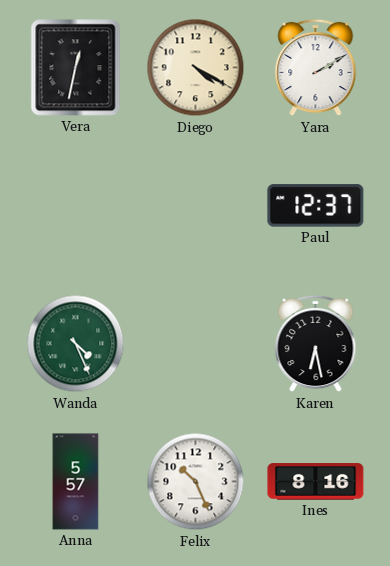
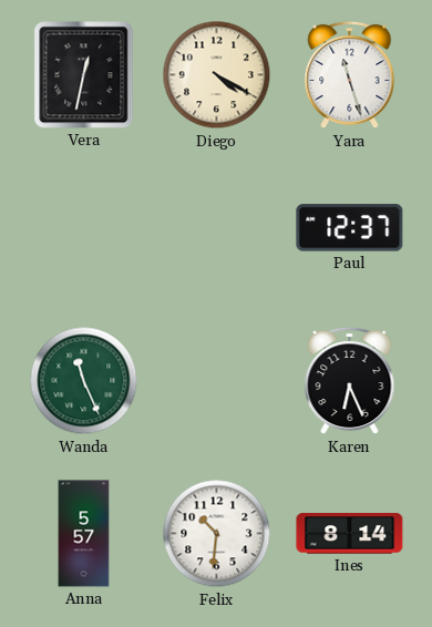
Yara: 2:10 -> 11:27 (350, 75)
Wanda: 4:26 -> 11:26 (84, 381)
Karen: 6:28 -> 6:26 (350, 381)
Felix: 10:26 -> 10:31 (217, 534)
Ines: 8:16 -> 8:14 (350, 534)
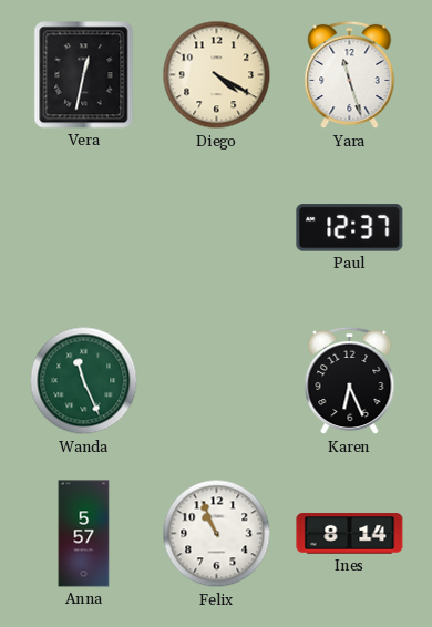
Felix: 10:31 -> 10:56 (217, 534)
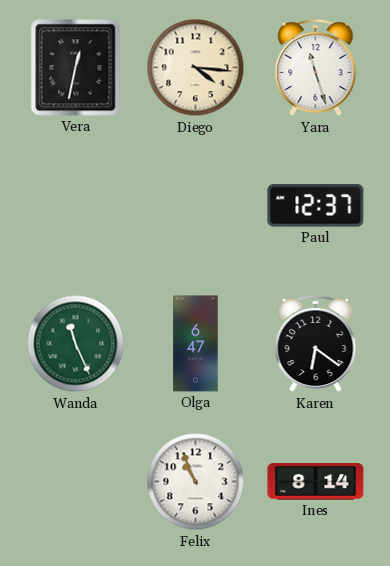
Diego: 4:20 -> 4:16 (196, 68)
Olga: none -> 6:47 (196, 344)
Karen: 6:26 -> 6:21 (316, 344)
Anna: 5:57 -> none (84, 534)
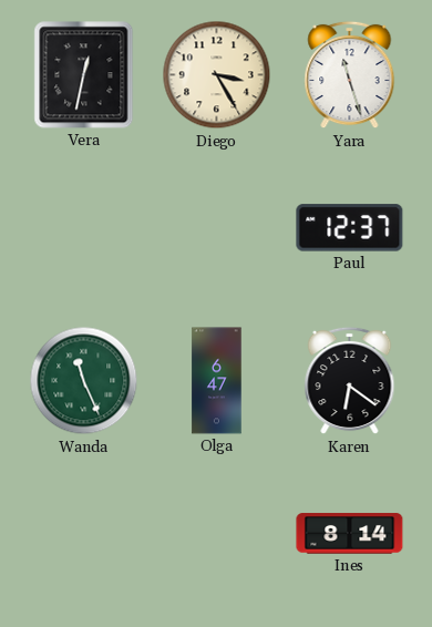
Diego: 4:16 -> 3:25 (217, 75)
Felix: 10:56 -> none (196, 482)
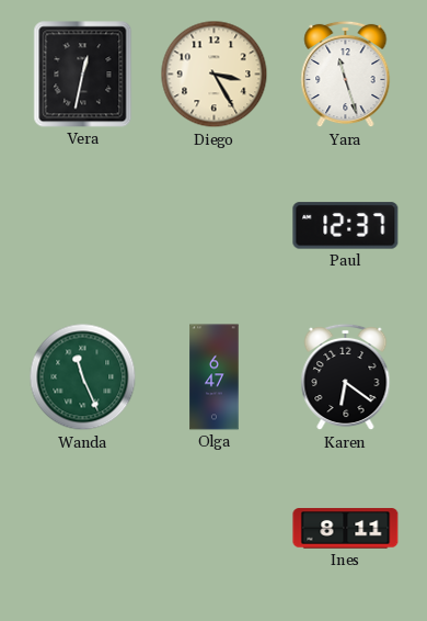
Ines: 8:14 -> 8:11 (346, 529)
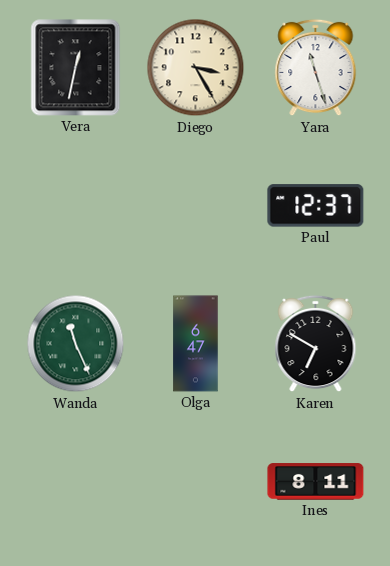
Karen: 6:21 -> 6:50 (316, 344)
